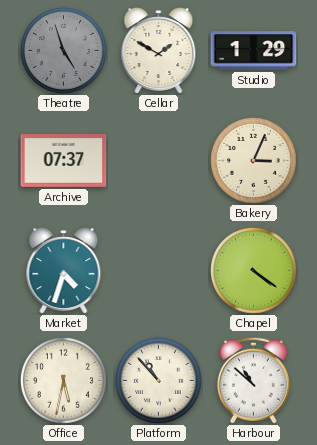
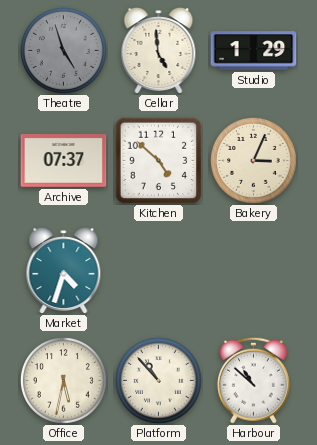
Cellar: 1:50 -> 4:59 (159, 51)
Kitchen: none -> 4:52 (158, 160)
Chapel: 4:21 -> none (254, 271)
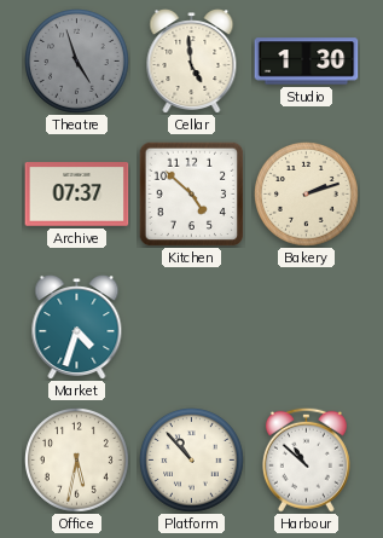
Studio: 1:29 -> 1:30 (307, 62)
Bakery: 3:04 -> 2:12 (307, 195)
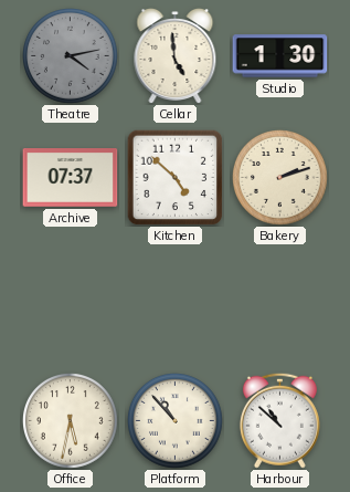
Theatre: 4:57 -> 4:13 (71, 56)
Market: 4:33 -> none (77, 328)
